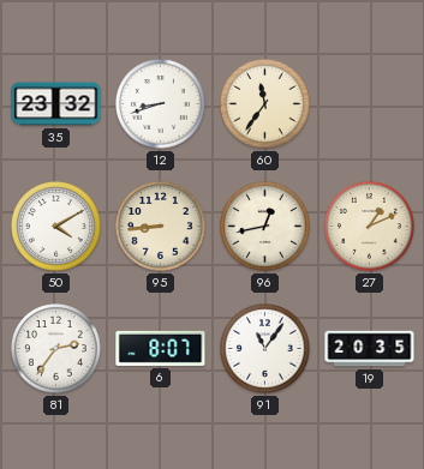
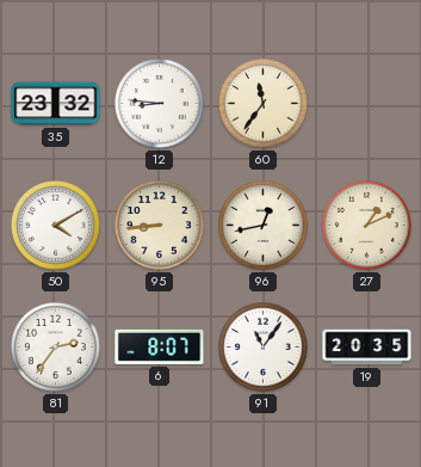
12: 8:42 -> 8:46 (160, 104)
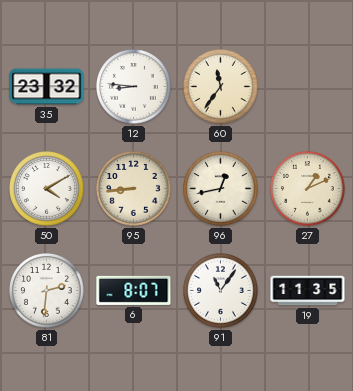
81: 2:36 -> 2:31 (47, 291)
19: 20:35 -> 11:35 (308, 291)
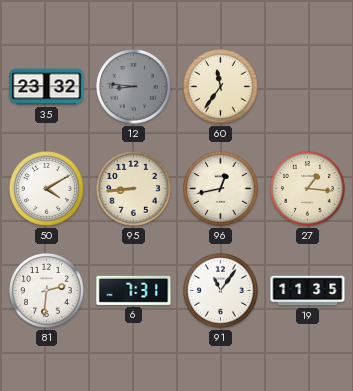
12 dial: white -> grey (134, 87)
27: 1:11 -> 1:16 (308, 189)
6: 8:07 -> 7:31 (134, 290)
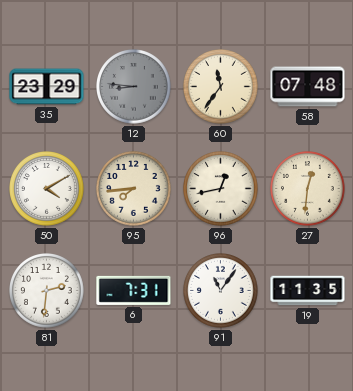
35: 23:32 -> 23:29 (47, 87)
58: none -> 07:48 (308, 87)
95: 8:44 -> 7:44 (134, 189)
27: 1:16 -> 12:31 (308, 189)
